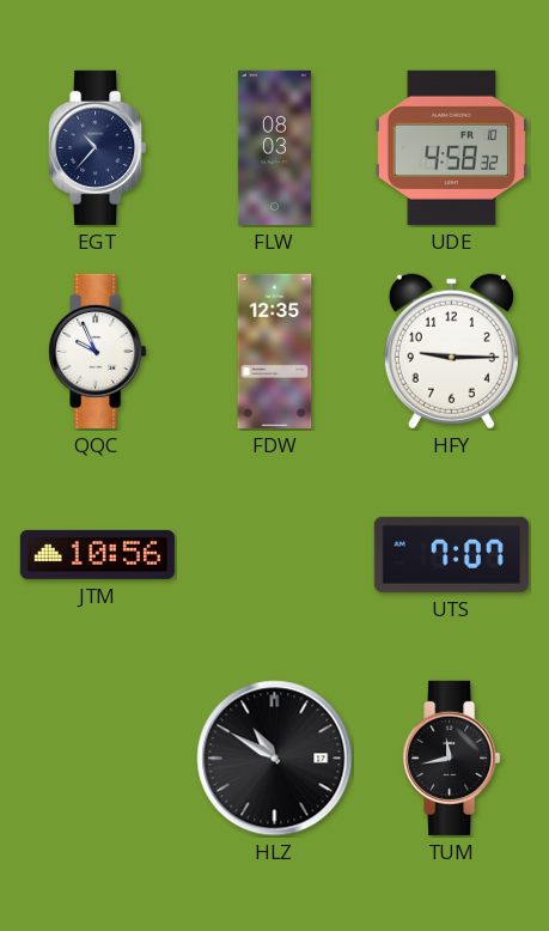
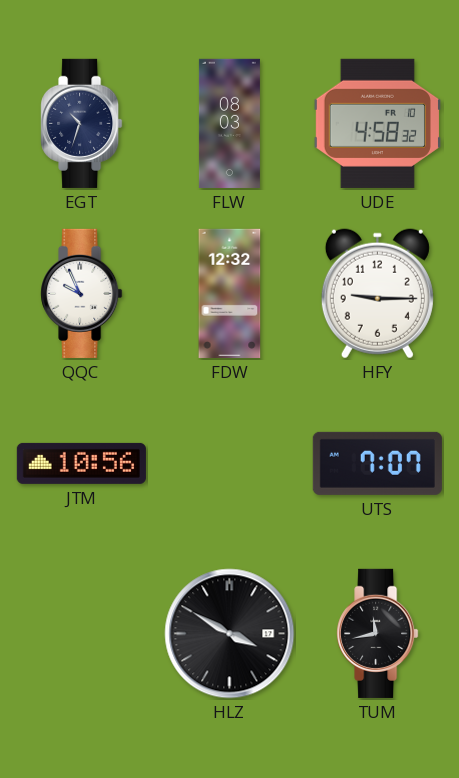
EGT: 10:37 -> 10:33 (82, 123)
FDW: 12:35 -> 12:32 (230, 293)
HLZ: 10:50 -> 3:50 (230, 634)
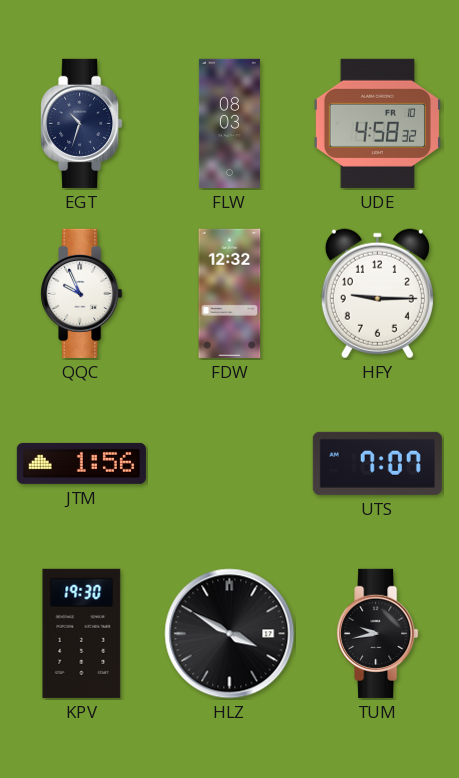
JTM: 10:56 -> 1:56 (81, 463)
KPV: none -> 19:30 (82, 633)
TUM: 11:43 -> 9:43 (378, 633)
